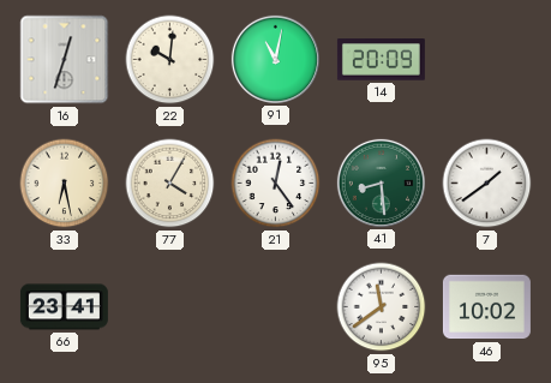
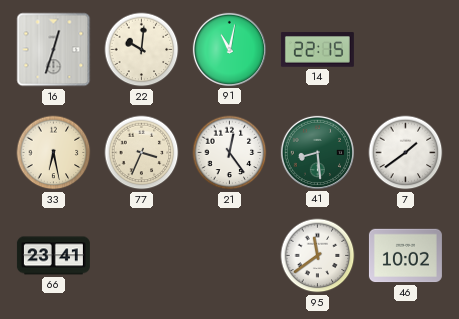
14: 20:09 -> 22:15 (317, 50)
77: 4:05 -> 3:34 (142, 153)
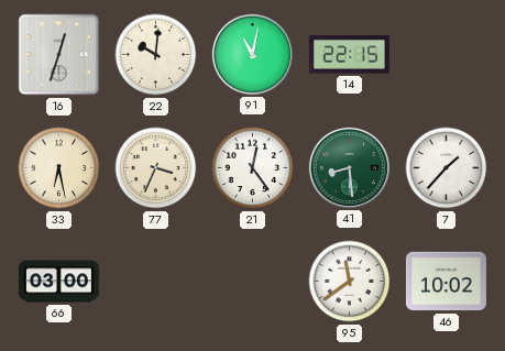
7: 1:39 -> 1:37 (447, 168)
66: 23:41 -> 03:00 (58, 282)
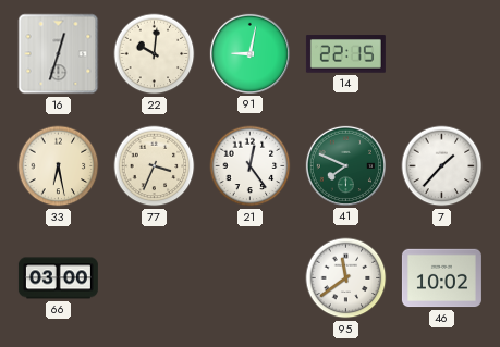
91: 11:02 -> 9:02 (249, 53)
41: 8:29 -> 7:49 (345, 165)
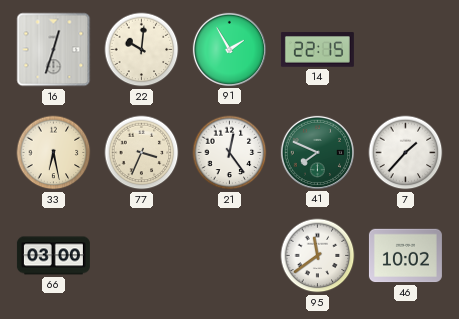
91: 9:02 -> 1:55 (229, 49)
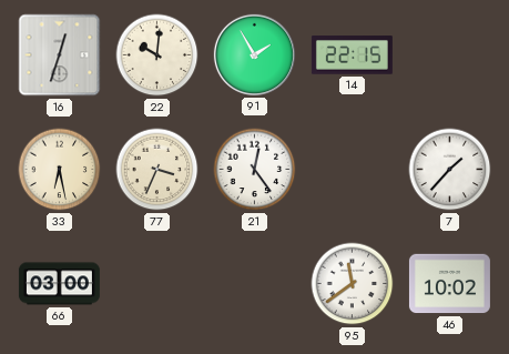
41: 7:49 -> none (317, 152)
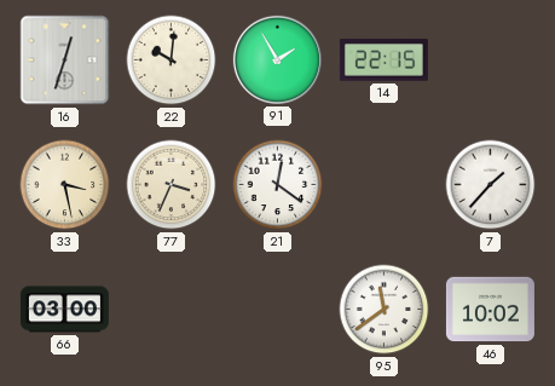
33: 6:28 -> 3:28 (65, 185)
21: 12:24 -> 12:21 (278, 185)
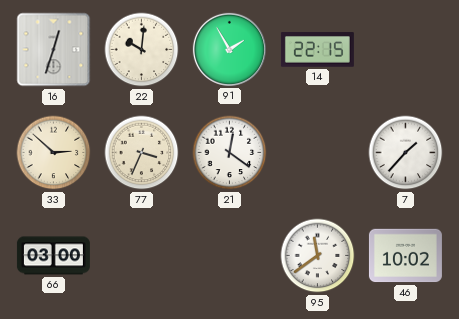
33: 3:28 -> 2:52 (54, 153)
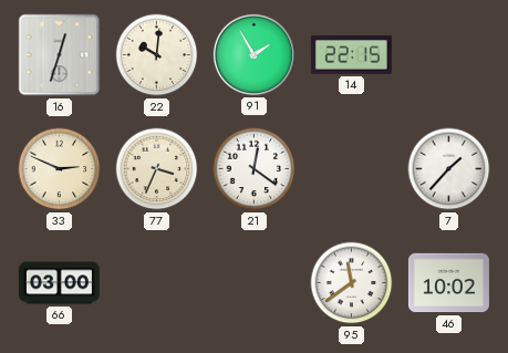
33: 2:52 -> 2:49 (60, 169)
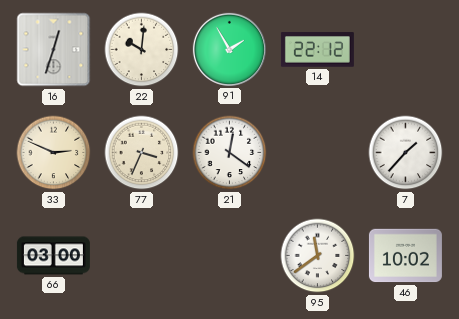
14: 22:15 -> 22:12 (317, 50)
